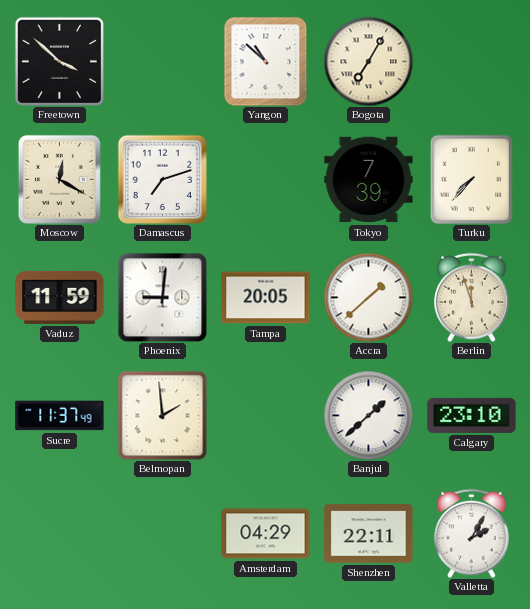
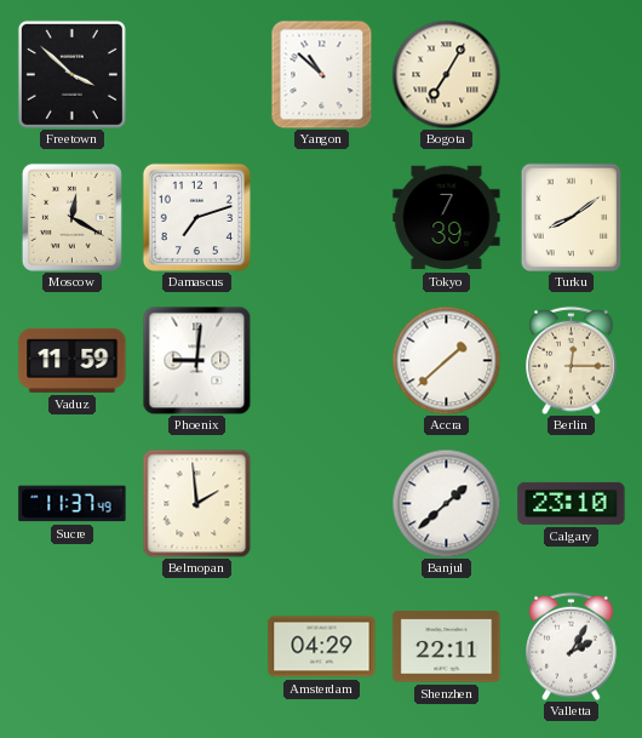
Turku: 7:37 -> 8:09 (572, 217)
Tampa: 20:05 -> none (266, 298)
Berlin: 11:57 -> 12:15 (572, 360)
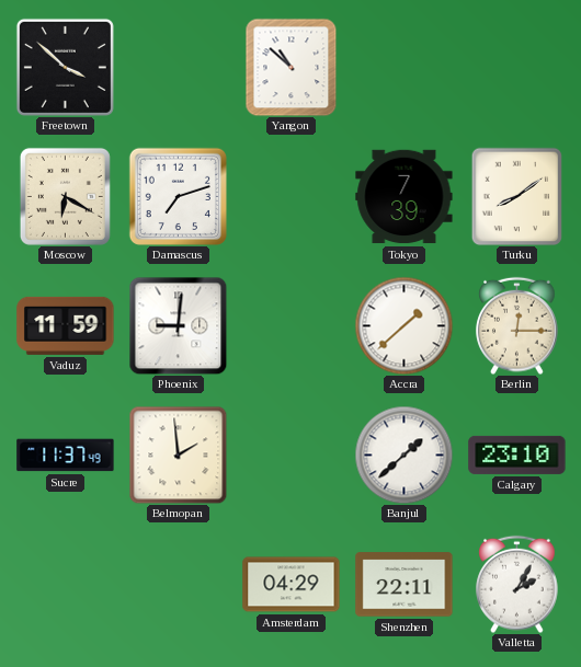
Bogota: 7:05 -> none (446, 74)
Moscow: 12:20 -> 6:20 (65, 196)
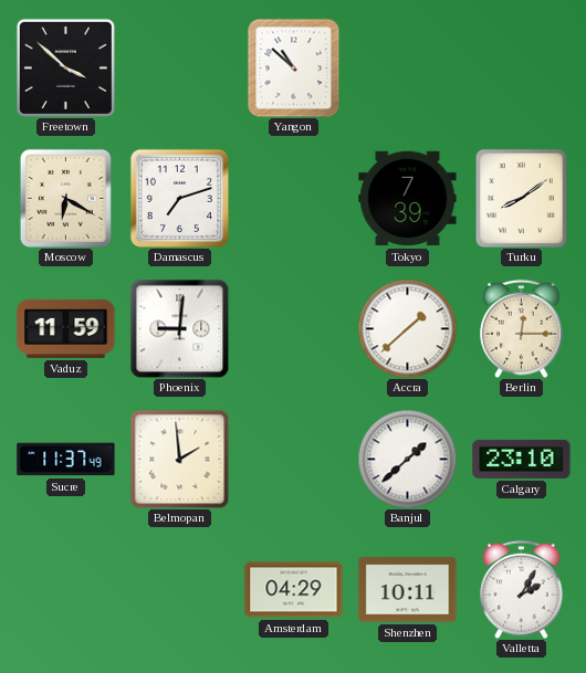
Shenzhen: 22:11 -> 10:11 (408, 590)
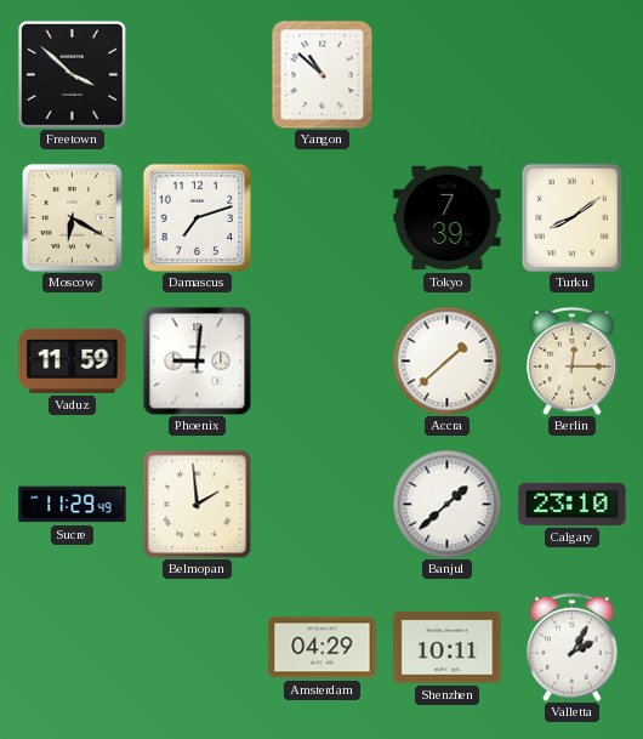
Sucre: 11:37 -> 11:29 (73, 505)
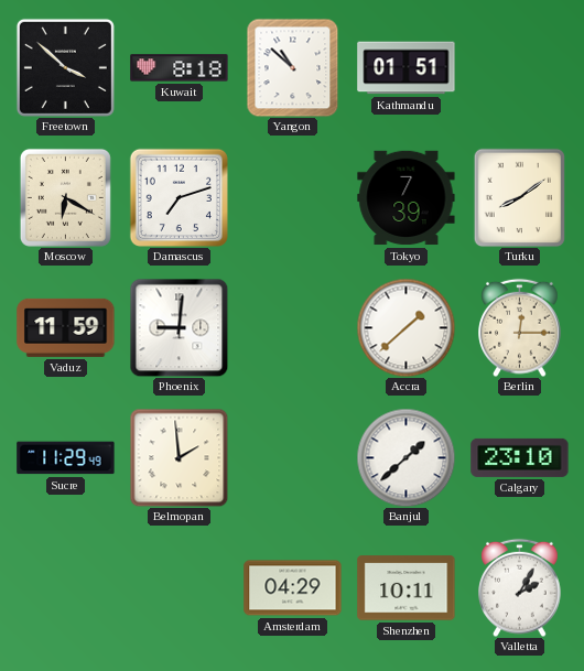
Kuwait: none -> 8:18 (180, 68)
Kathmandu: none -> 01:51 (407, 68)
